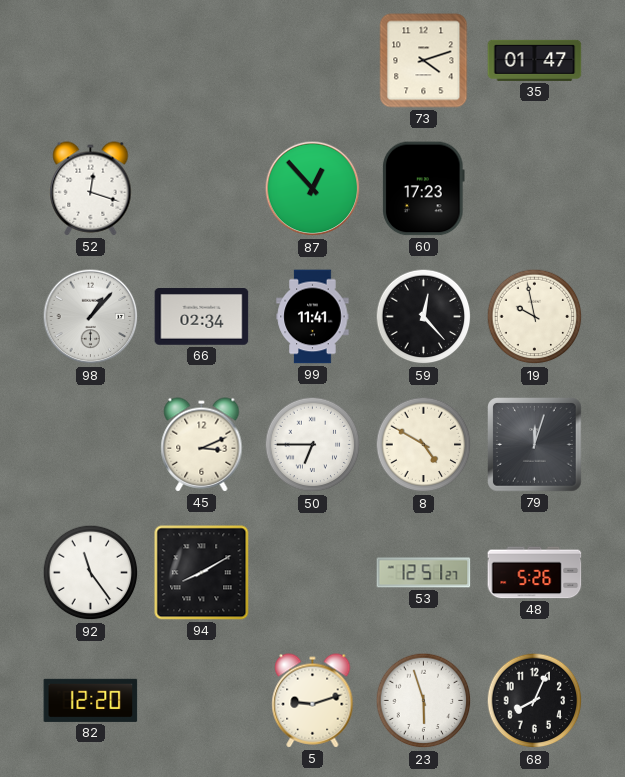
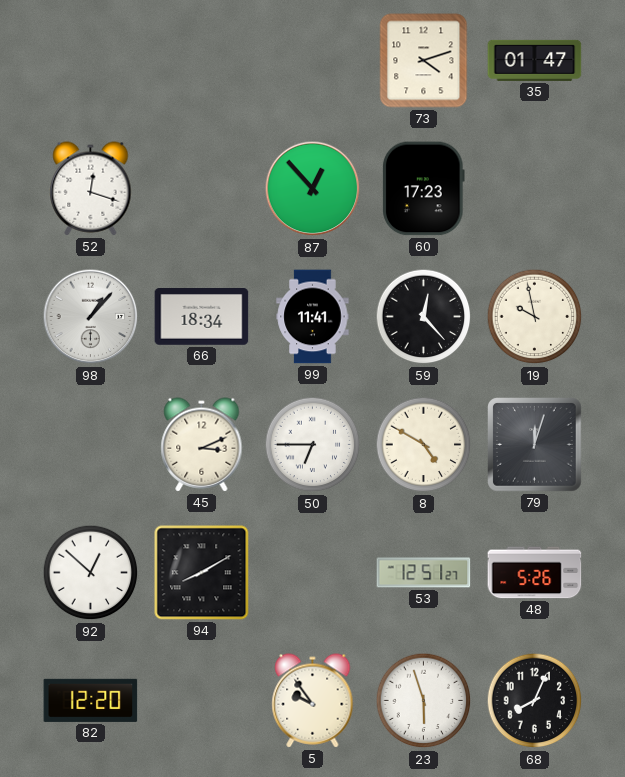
66: 02:34 -> 18:34 (202, 317)
92: 11:24 -> 12:52 (91, 573)
5: 9:12 -> 9:54 (313, 701)
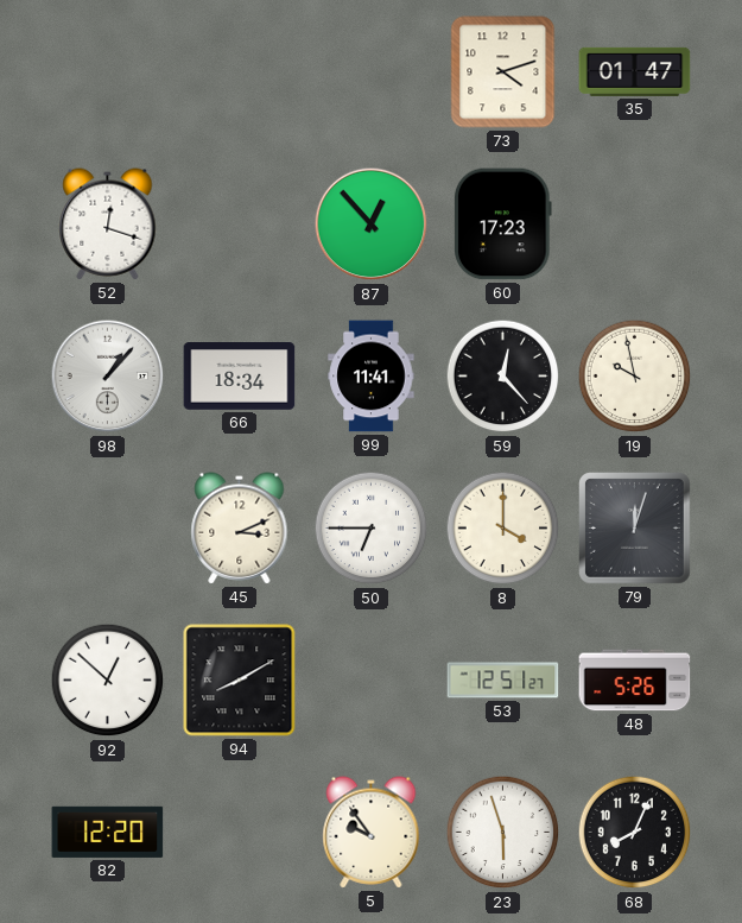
8: 4:50 -> 4:00 (503, 529)
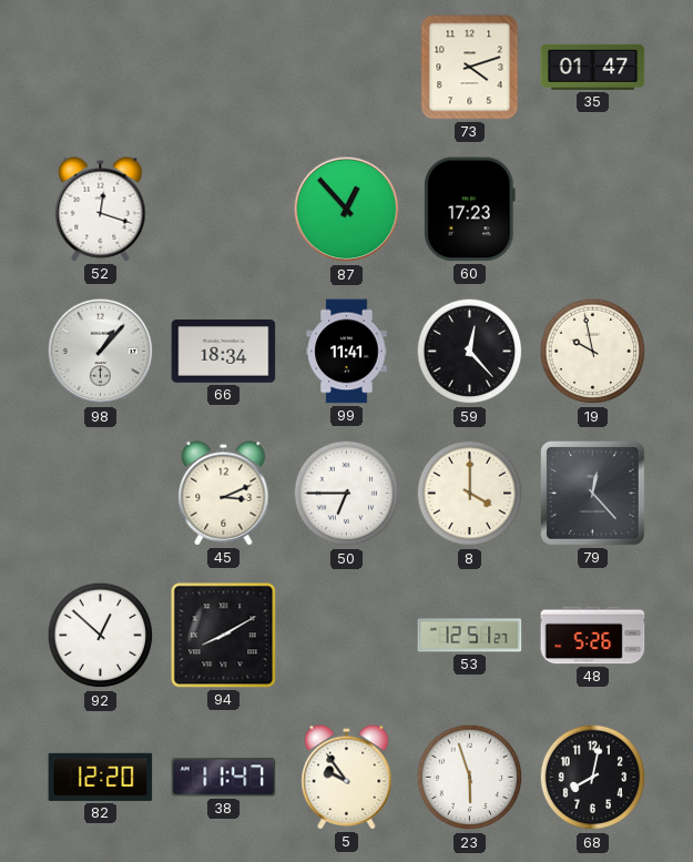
79: 12:03 -> 12:23 (593, 494)
38: none -> 11:47 (224, 778)
68: 8:04 -> 8:02 (593, 778)
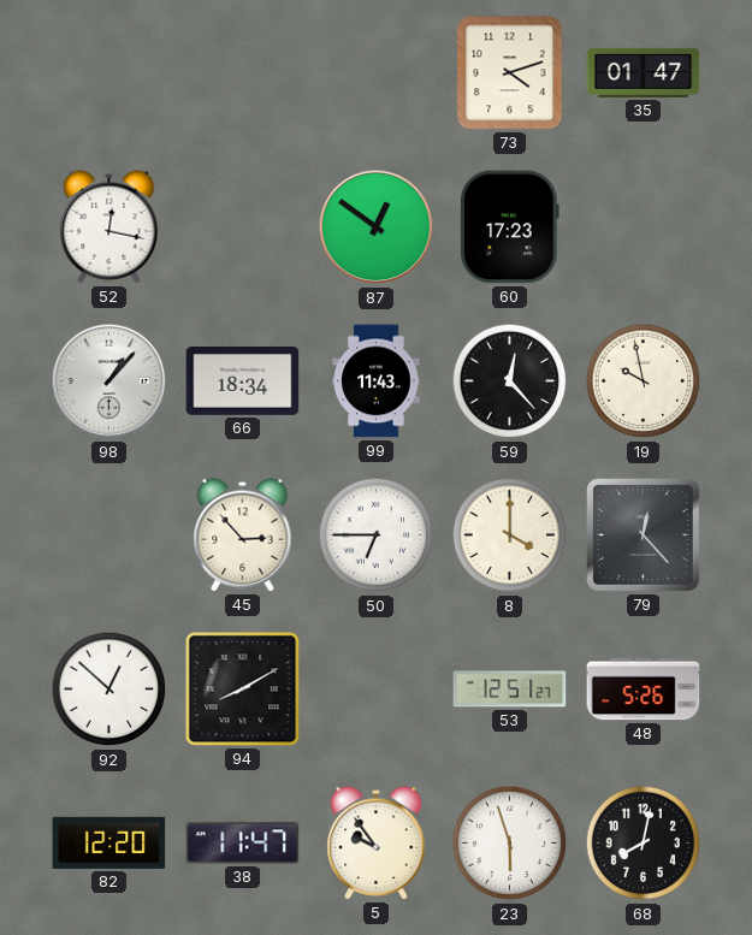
52: 12:18 -> 12:17 (109, 227)
87: 12:53 -> 12:51 (377, 227)
99: 11:41 -> 11:43 (377, 381)
45: 3:11 -> 2:53 (243, 535)
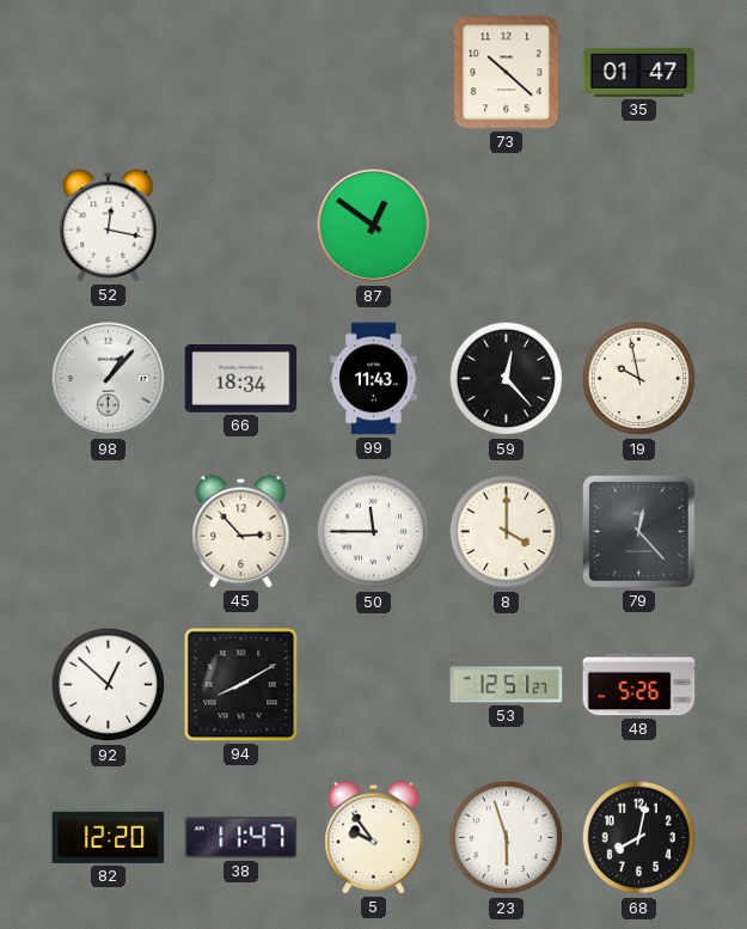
73: 4:12 -> 10:22 (507, 73)
60: 17:23 -> none (509, 227)
50: 6:45 -> 11:45 (374, 532)
